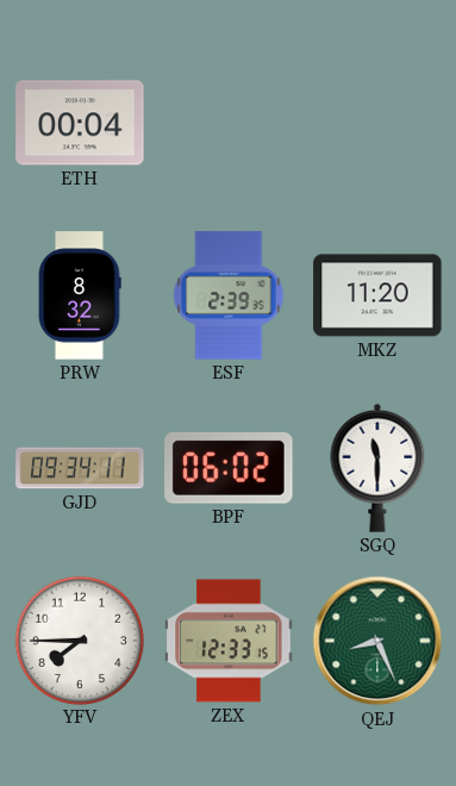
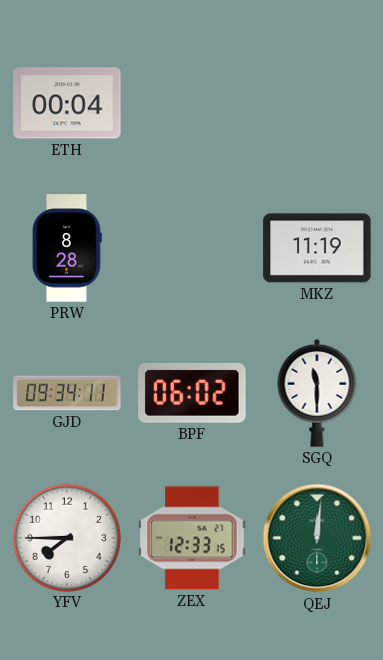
PRW: 8:32 -> 8:28 (67, 248)
ESF: 2:39 -> none (229, 295)
MKZ: 11:20 -> 11:19 (317, 248)
QEJ: 8:26 -> 12:01 (317, 538)
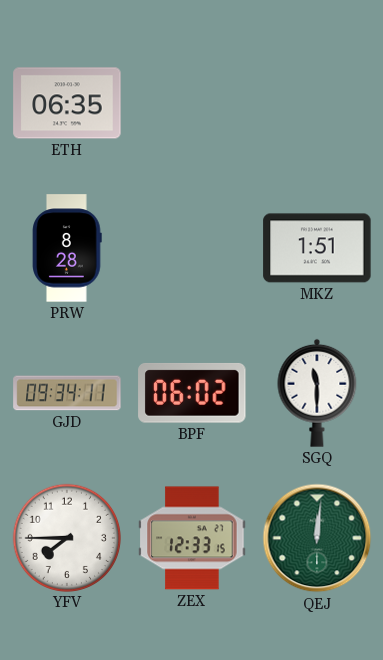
ETH: 00:04 -> 06:35 (67, 103)
MKZ: 11:19 -> 1:51 (317, 248)
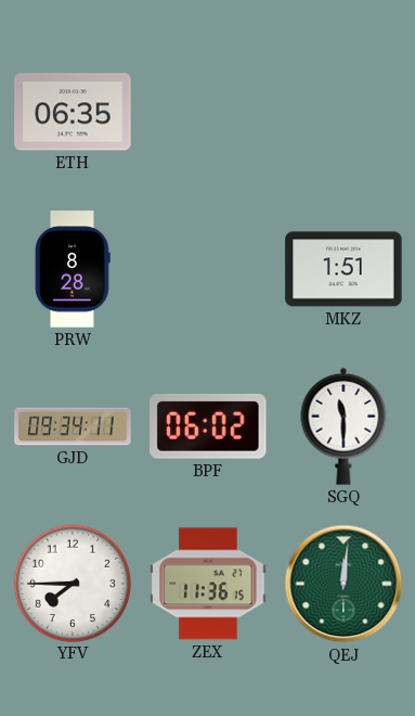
ZEX: 12:33 -> 11:36 (208, 584)
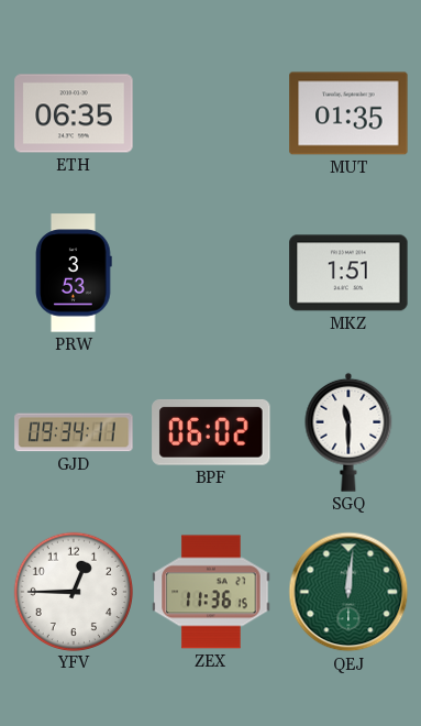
MUT: none -> 01:35 (348, 113)
PRW: 8:28 -> 3:53 (74, 273)
YFV: 7:45 -> 12:45 (73, 591)
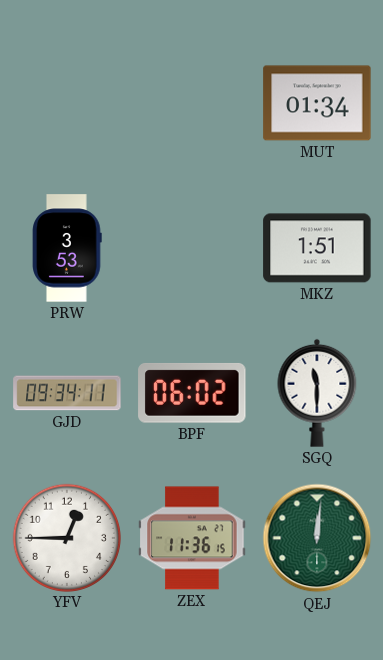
ETH: 06:35 -> none (74, 113)
MUT: 01:35 -> 01:34 (317, 103)
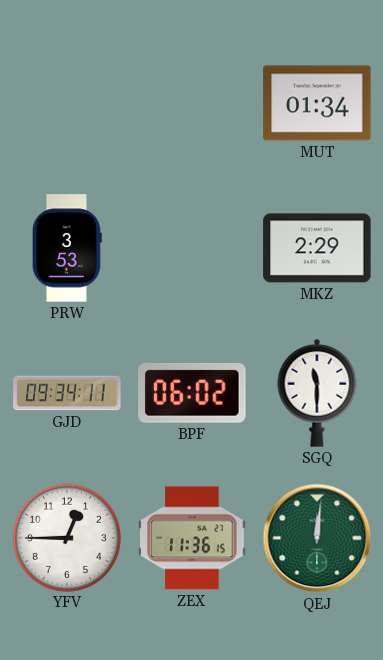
MKZ: 1:51 -> 2:29 (317, 248)
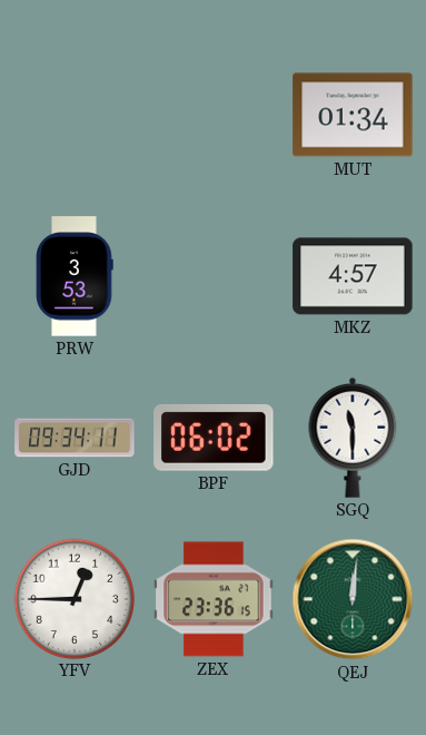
MKZ: 2:29 -> 4:57 (353, 276)
ZEX: 11:36 -> 23:36 (214, 599)
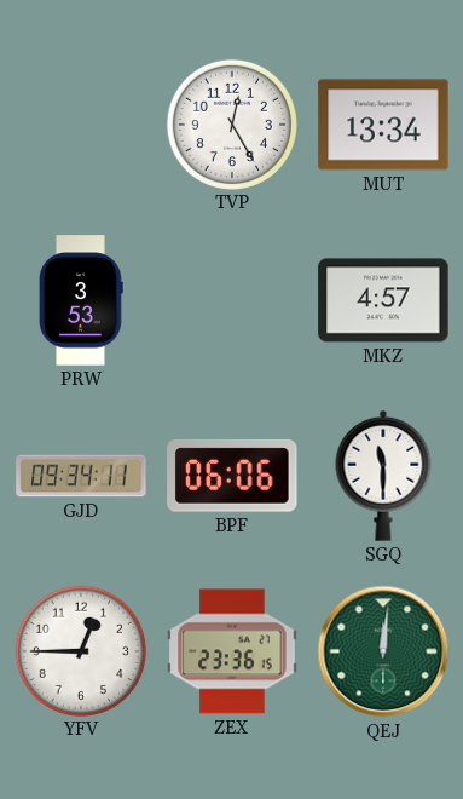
TVP: none -> 12:25 (231, 123)
MUT: 01:34 -> 13:34 (383, 125)
BPF: 06:02 -> 06:06 (232, 476)
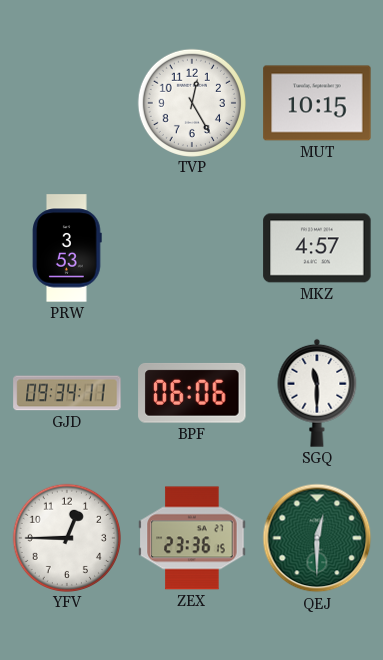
MUT: 13:34 -> 10:15 (317, 103)
QEJ: 12:01 -> 12:30 (317, 538)
